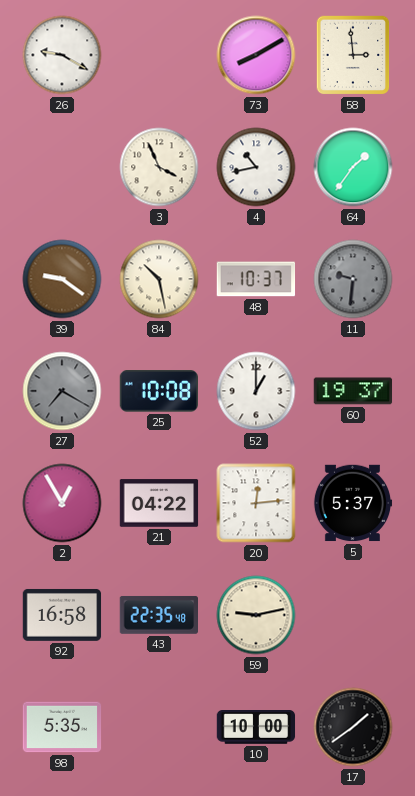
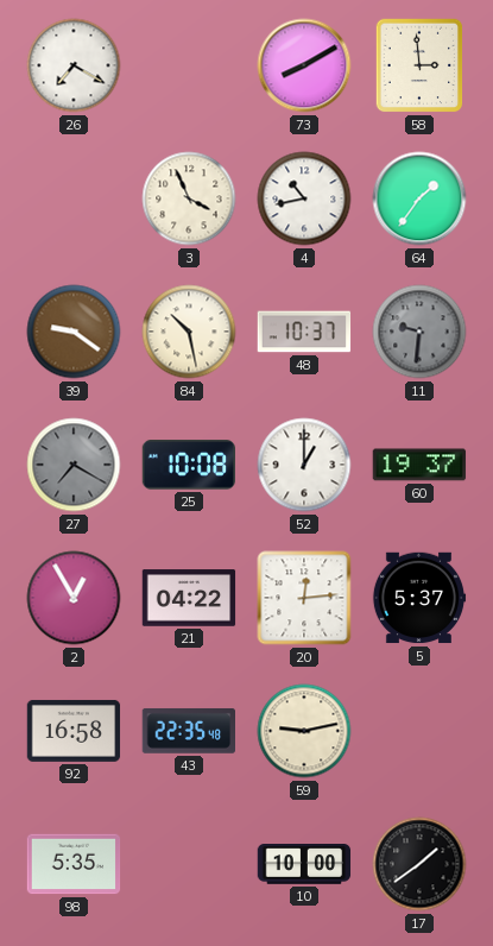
26: 9:20 -> 7:20 (74, 65)
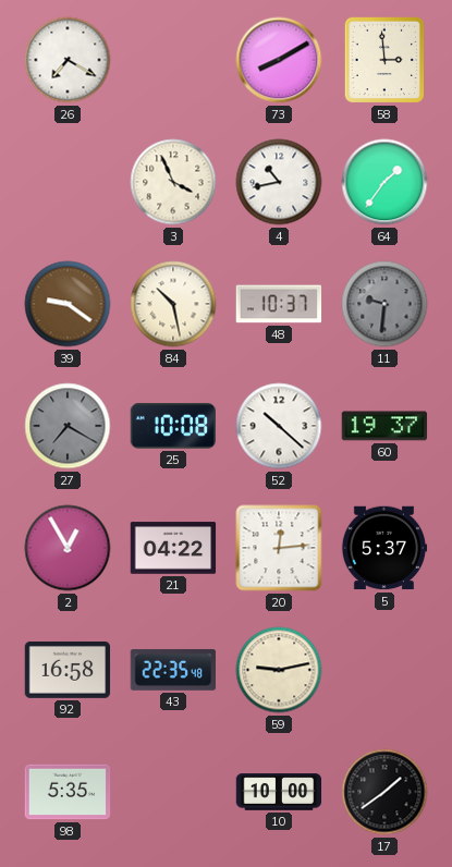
52: 1:00 -> 10:22 (279, 426)
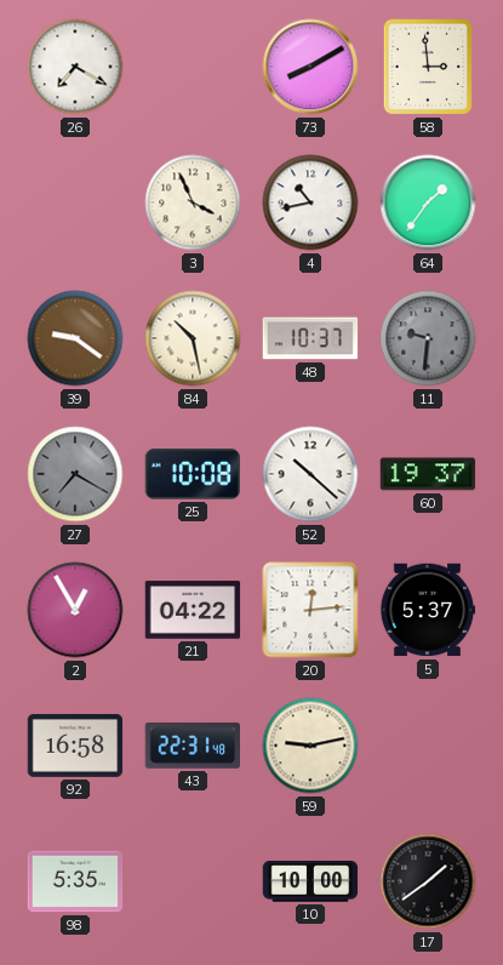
43: 22:35 -> 22:31 (193, 746)
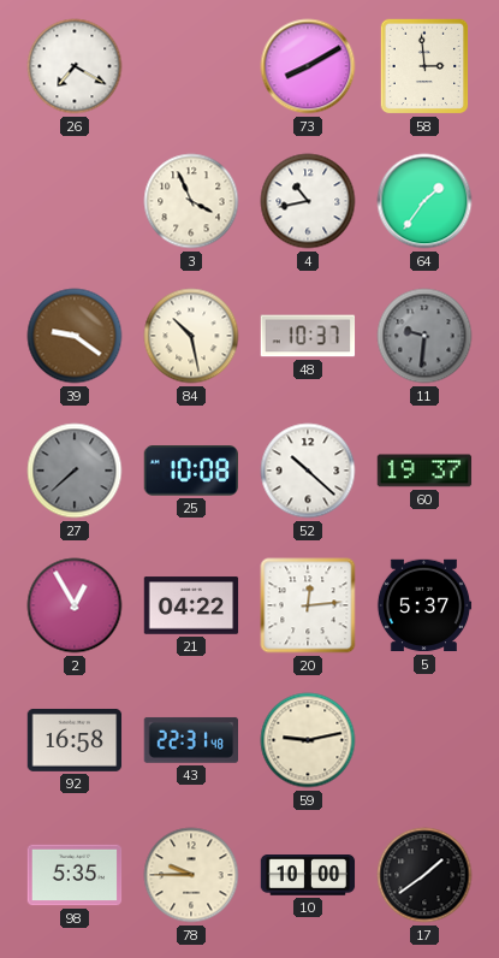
27: 7:20 -> 7:38 (75, 471)
78: none -> 9:45 (191, 875)
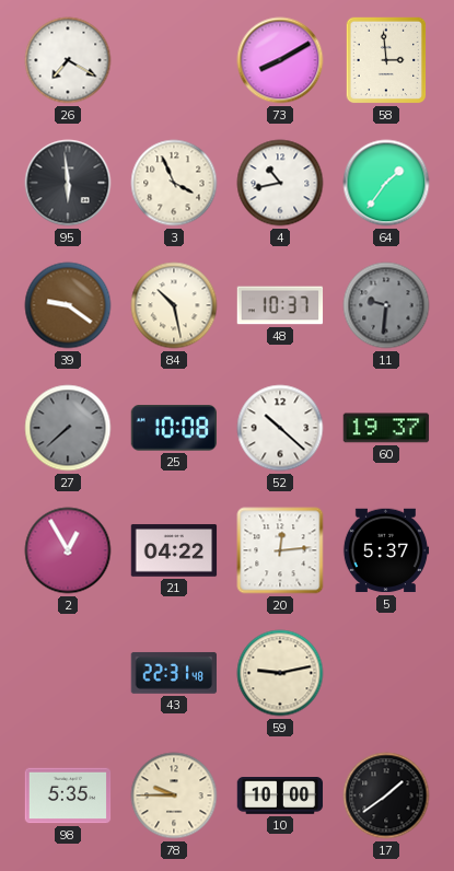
95: none -> 5:59 (68, 183)
92: 16:58 -> none (75, 740)
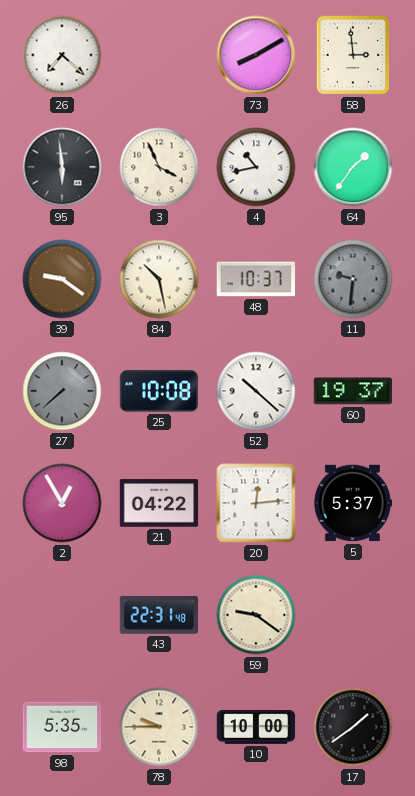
26: 7:20 -> 7:22 (62, 55)
59: 9:13 -> 9:21 (256, 615)
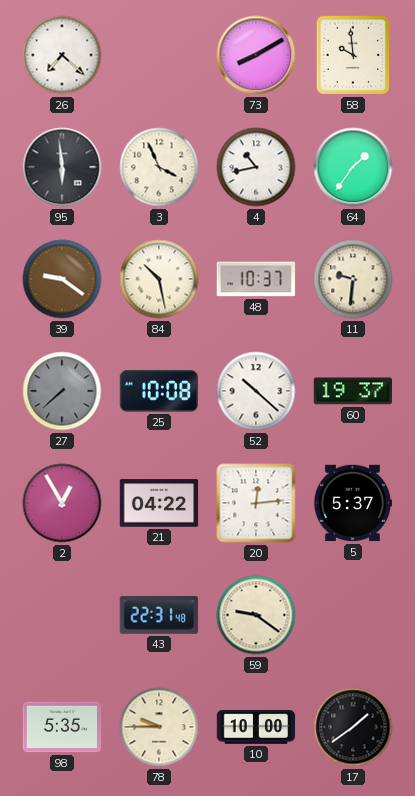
58: 2:59 -> 9:59 (353, 55)
11 dial: grey -> cream (353, 279)
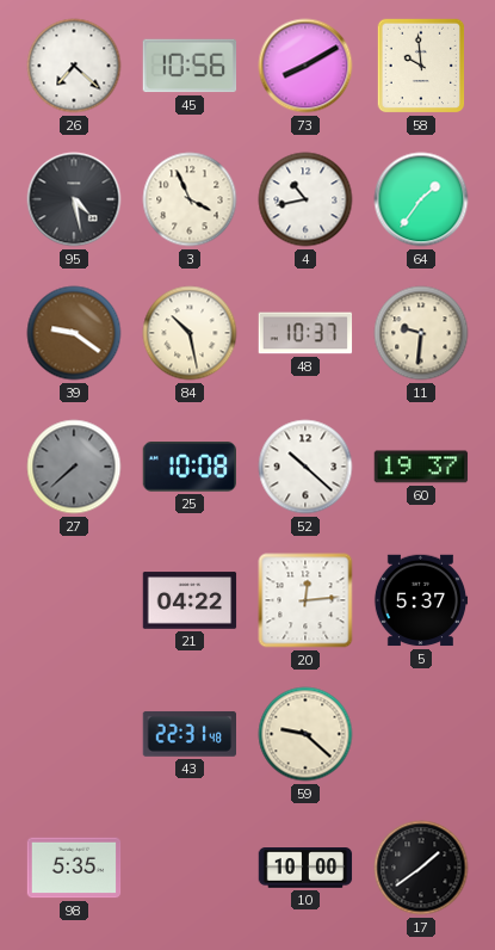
45: none -> 10:56 (190, 66)
95: 5:59 -> 4:28 (74, 199)
2: 12:55 -> none (62, 503)
59: 9:21 -> 9:22 (305, 734)
78: 9:45 -> none (159, 727)
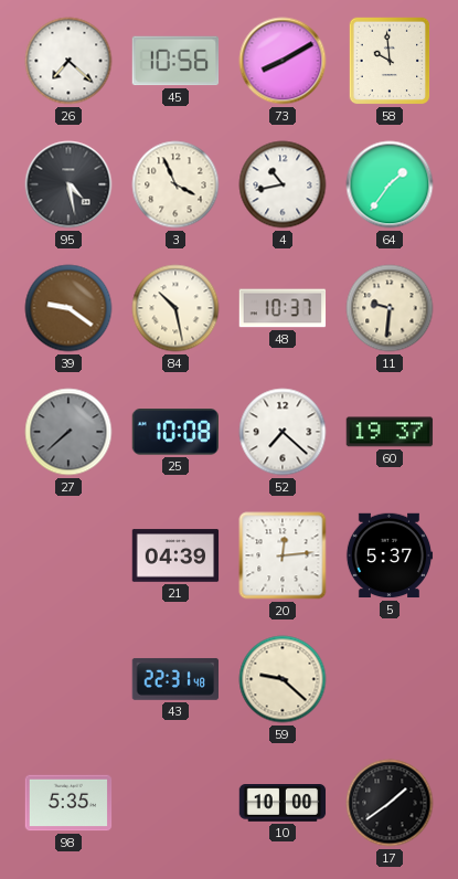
52: 10:22 -> 7:22 (283, 432)
21: 04:22 -> 04:39 (175, 555)
